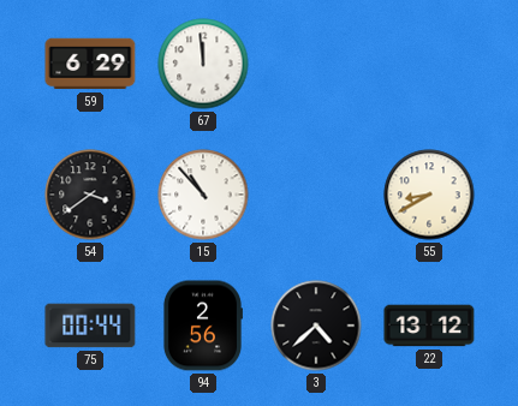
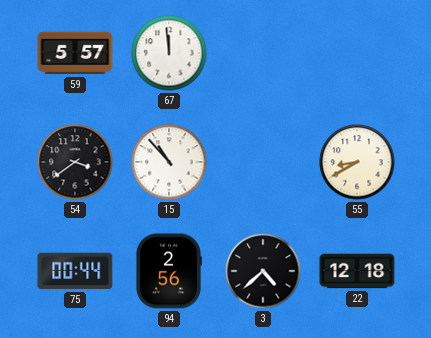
59: 6:29 -> 5:57 (75, 53)
22: 13:12 -> 12:18 (357, 271)
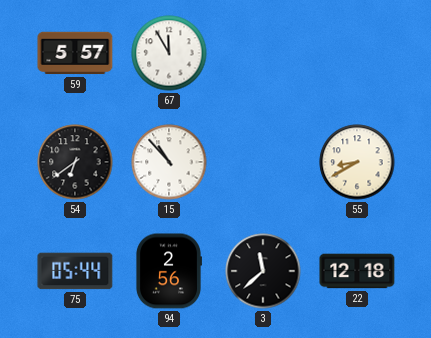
67: 11:59 -> 11:55 (169, 53)
54: 3:39 -> 6:39 (75, 162)
75: 00:44 -> 05:44 (75, 271)
3: 4:38 -> 11:38 (263, 271)
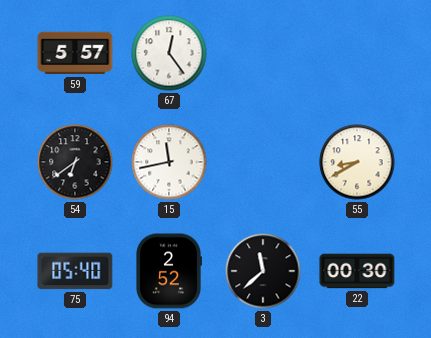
67: 11:55 -> 12:24 (169, 53)
15: 10:53 -> 11:43 (169, 162)
75: 05:44 -> 05:40 (75, 271)
94: 2:56 -> 2:52 (168, 271)
22: 12:18 -> 00:30 (357, 271)
